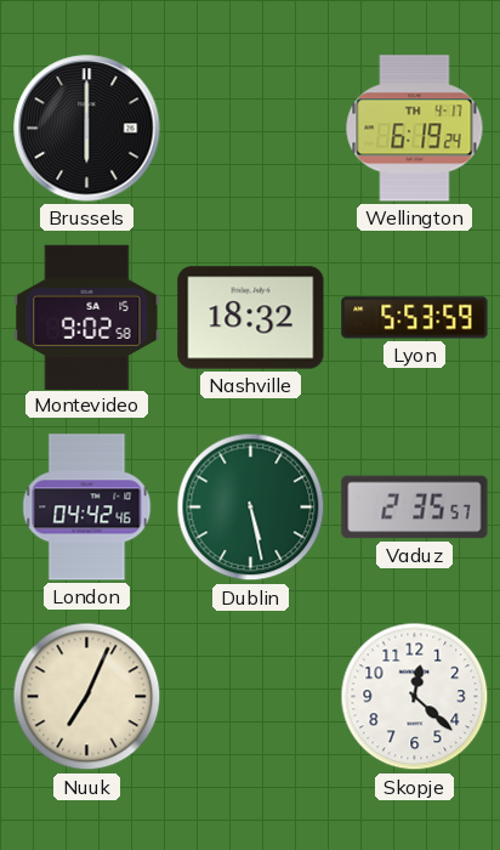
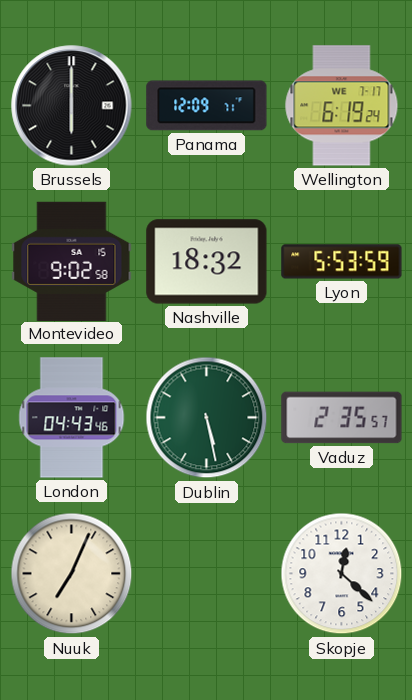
Panama: none -> 12:09 (207, 106)
Wellington date: TH 4-17 -> WE 7-17 (342, 106)
London: 04:42 -> 04:43 (72, 418)
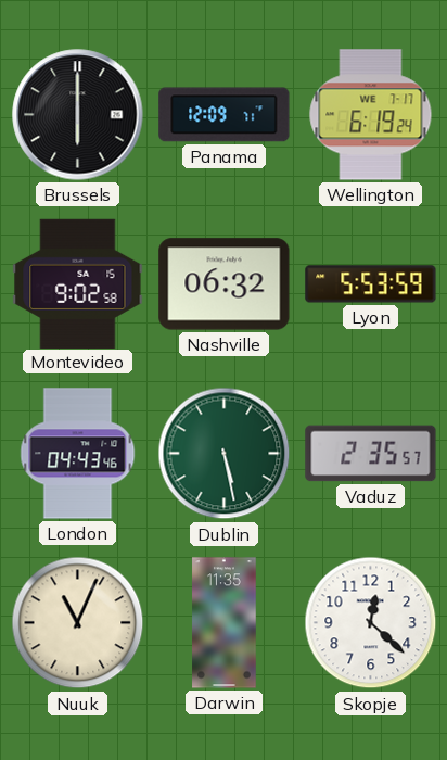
Nashville: 18:32 -> 06:32 (225, 284)
Nuuk: 7:04 -> 11:04 (78, 623)
Darwin: none -> 11:35 (225, 623)
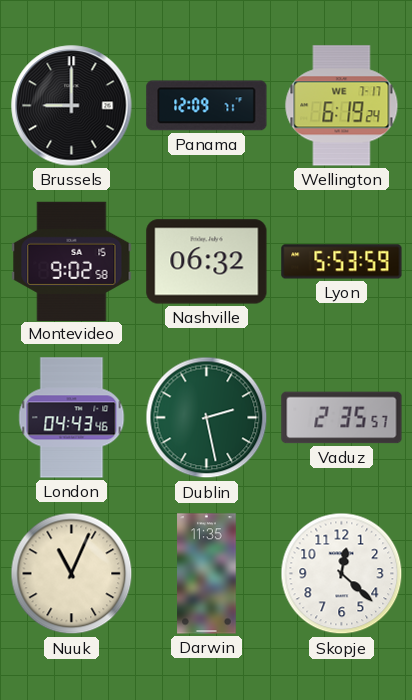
Brussels: 6:00 -> 9:00 (72, 106)
Dublin: 5:28 -> 2:28 (207, 418)
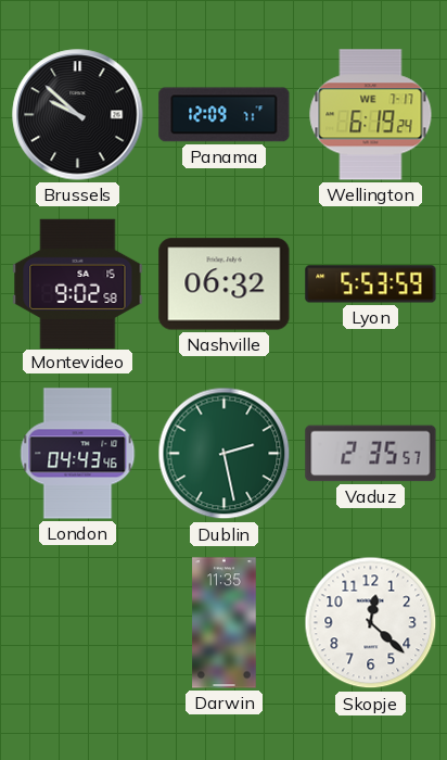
Brussels: 9:00 -> 9:52 (78, 115)
Nuuk: 11:04 -> none (72, 574)
